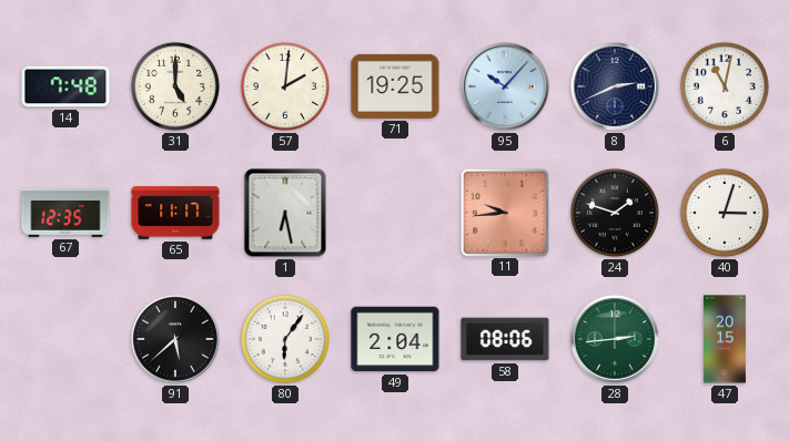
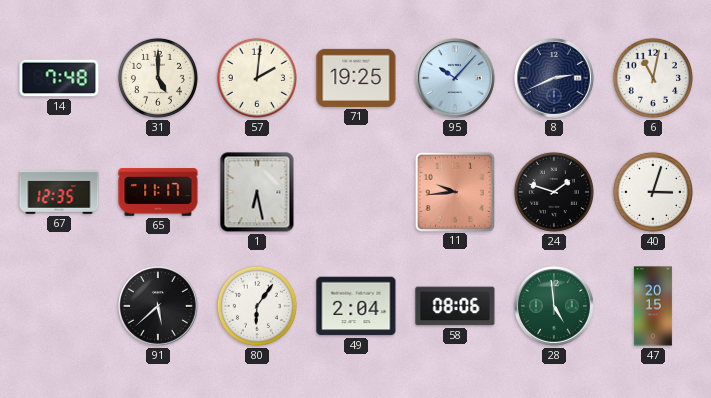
28: 2:44 -> 4:59 (555, 307)
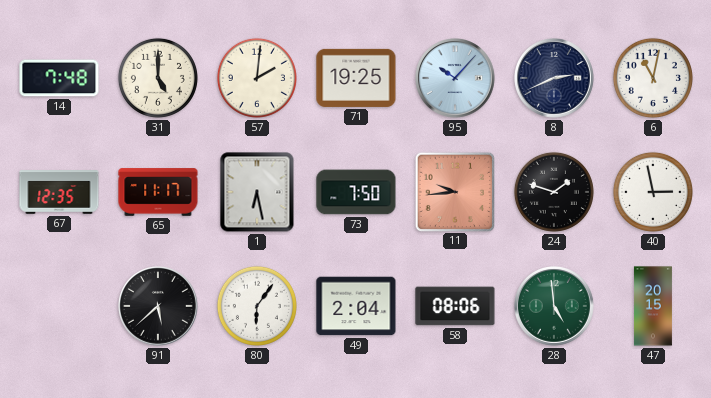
73: none -> 7:50 (356, 192)
40: 3:03 -> 2:58 (653, 192)
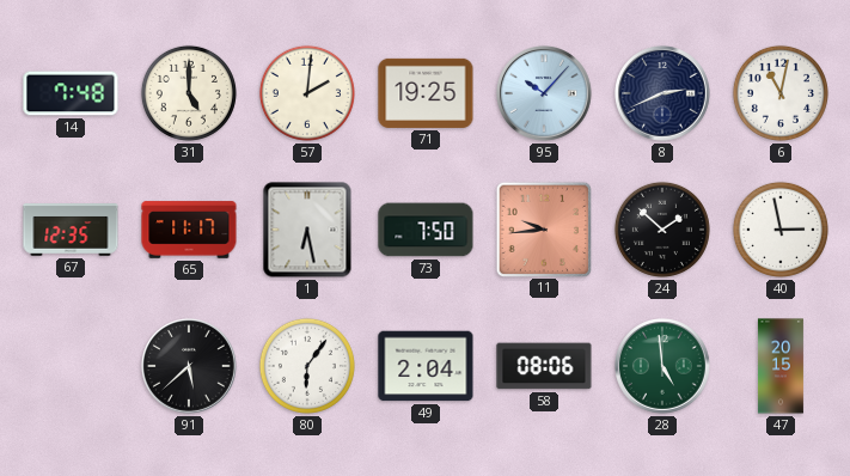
24: 1:48 -> 1:52 (662, 230)
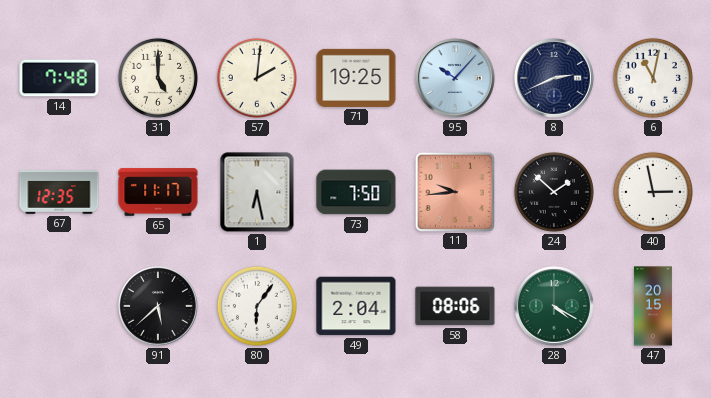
28: 4:59 -> 4:20 (555, 307)
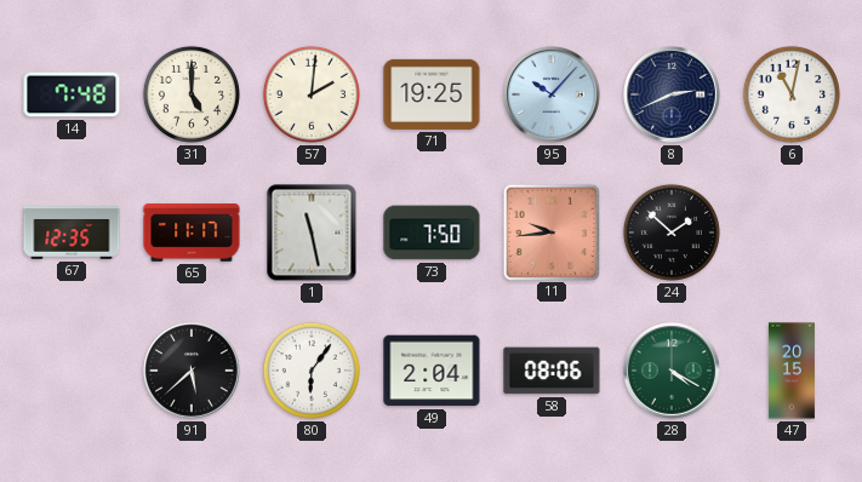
1: 6:28 -> 11:28 (312, 233)
40: 2:58 -> none (653, 192)
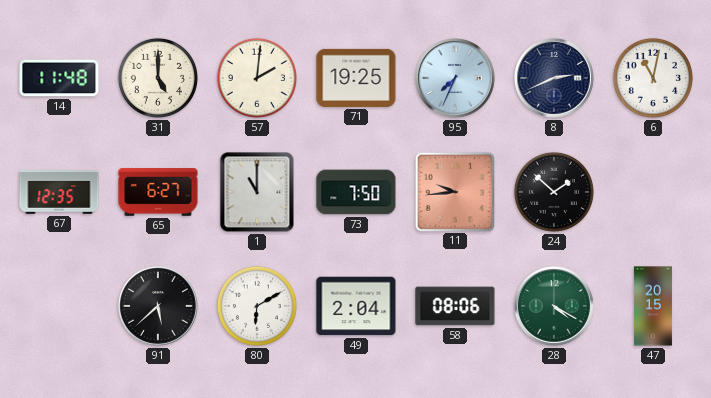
14: 7:48 -> 11:48 (59, 78)
95: 10:07 -> 7:34 (456, 79)
65: 11:17 -> 6:27 (158, 192)
1: 11:28 -> 11:00 (257, 192)
80: 6:06 -> 6:10 (257, 306)
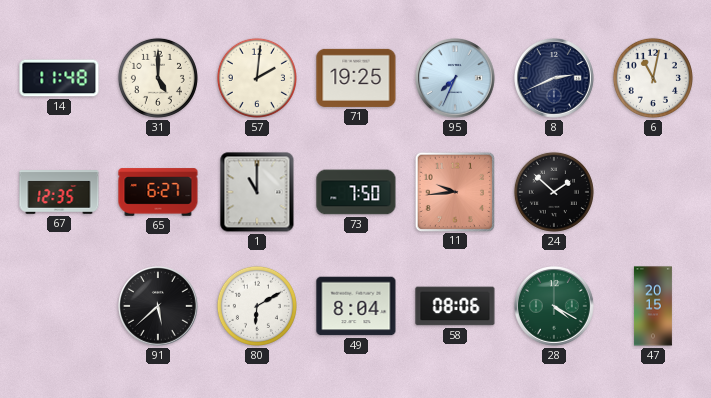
49: 2:04 -> 8:04 (356, 306)
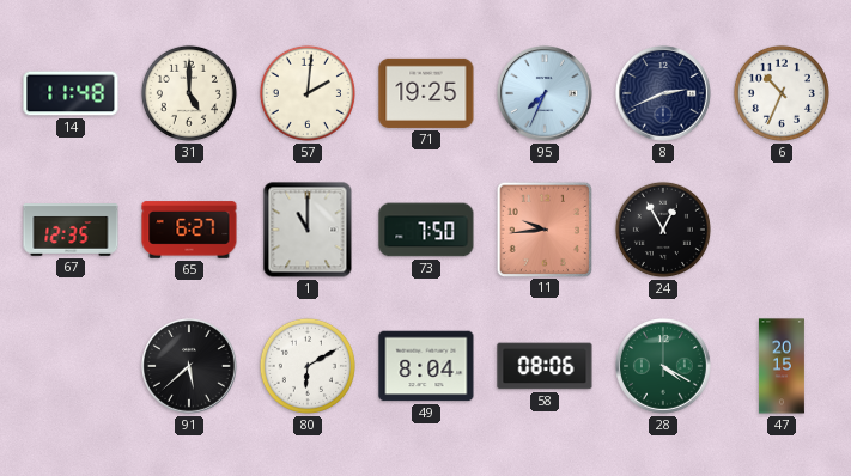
6: 11:02 -> 10:34 (782, 93)
24: 1:52 -> 12:55 (663, 230)
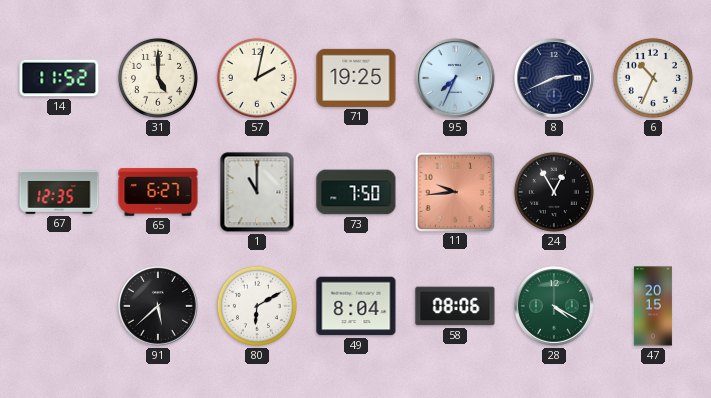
14: 11:48 -> 11:52 (59, 78)
57: 2:01 -> 2:02 (257, 78)
